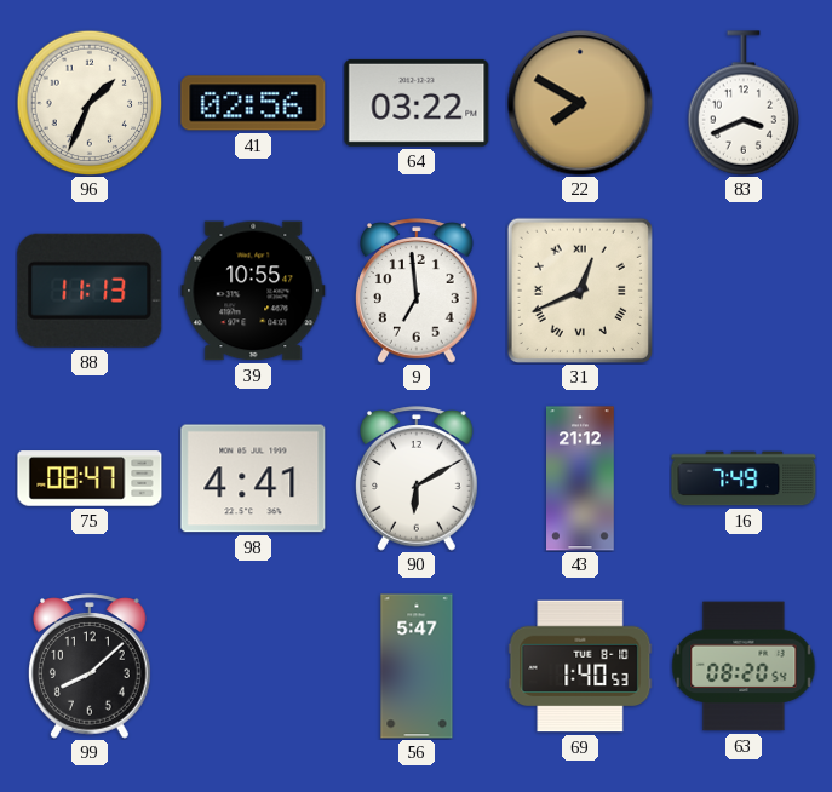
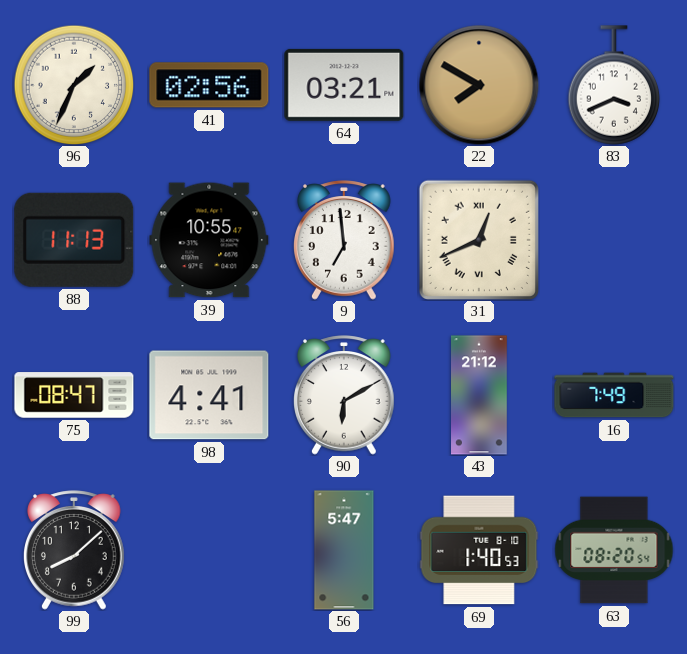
64: 03:22 -> 03:21 (344, 85)
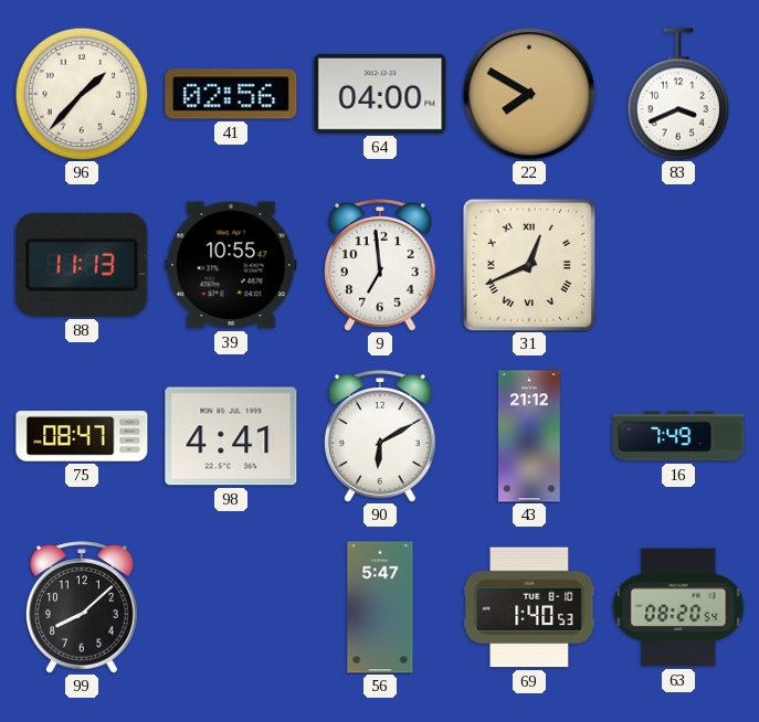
96: 1:34 -> 1:37 (82, 94)
64: 03:21 -> 04:00 (380, 94)
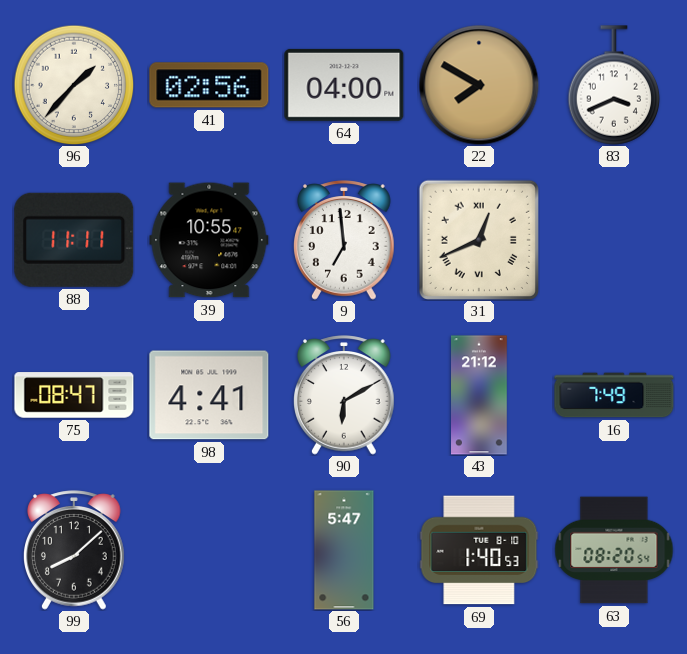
88: 11:13 -> 11:11 (74, 240)
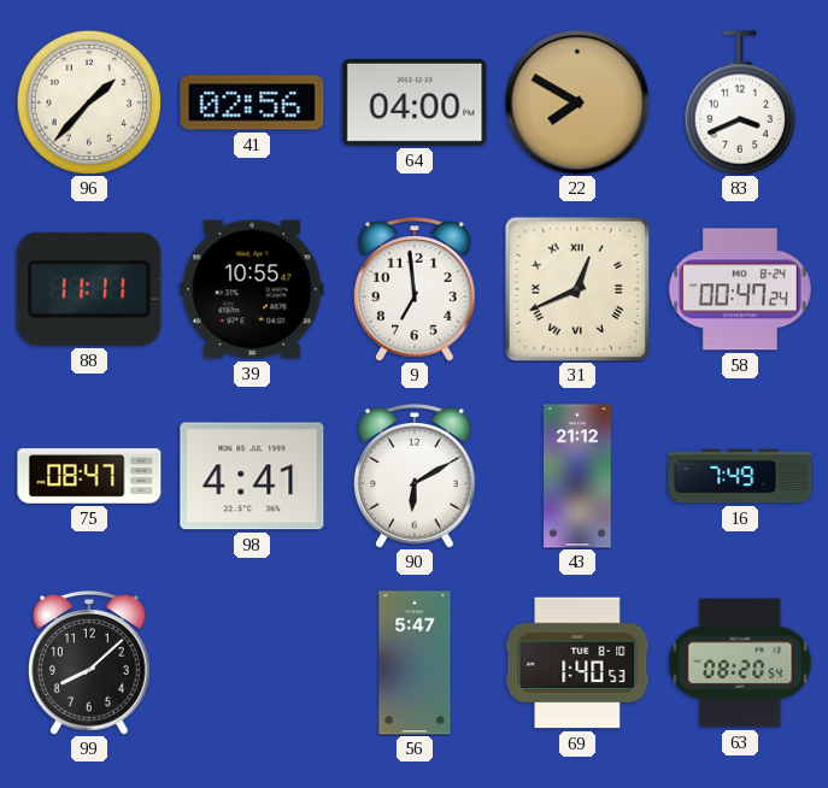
58: none -> 00:47 (740, 289)
